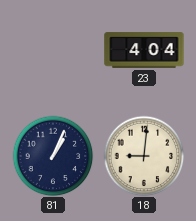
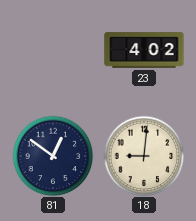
23: 4:04 -> 4:02 (144, 50)
81: 1:04 -> 12:51 (53, 156)
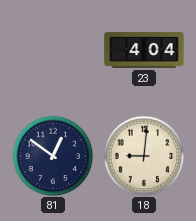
23: 4:02 -> 4:04 (144, 50)
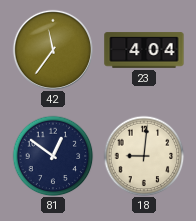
42: none -> 11:36 (53, 50)
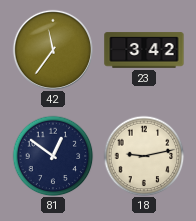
23: 4:04 -> 3:42 (144, 50)
18: 9:01 -> 9:13 (144, 156)
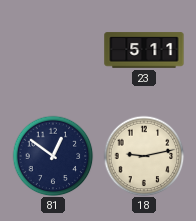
42: 11:36 -> none (53, 50)
23: 3:42 -> 5:11 (144, 50)
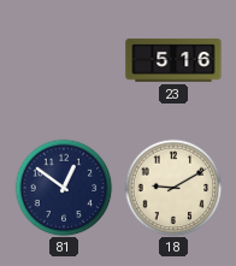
23: 5:11 -> 5:16 (173, 60)
18: 9:13 -> 9:10 (173, 188)
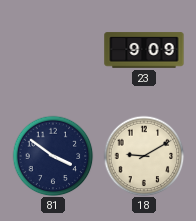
23: 5:16 -> 9:09 (144, 50)
81: 12:51 -> 3:51 (53, 156)
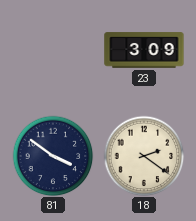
23: 9:09 -> 3:09 (144, 50)
18: 9:10 -> 2:21 (144, 156)
